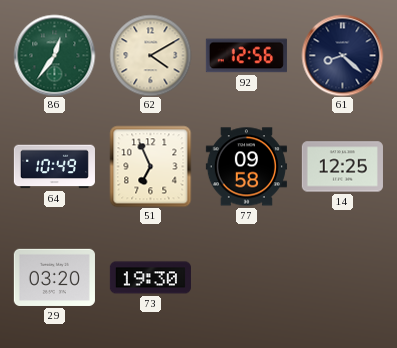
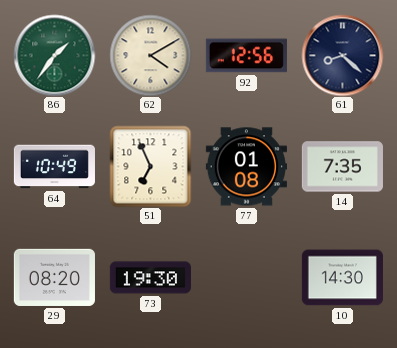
86: 12:36 -> 1:36 (54, 55)
77: 09:58 -> 01:08 (246, 167)
14: 12:25 -> 7:35 (342, 167)
29: 03:20 -> 08:20 (54, 277)
10: none -> 14:30 (342, 278)
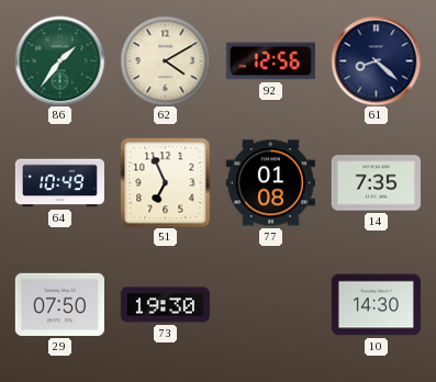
29: 08:20 -> 07:50 (59, 304)
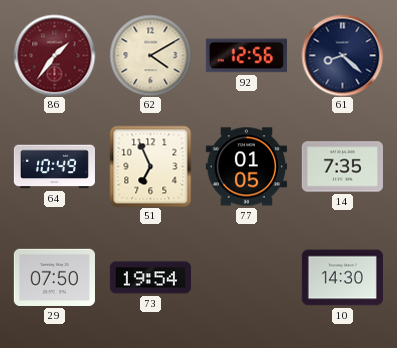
86 dial: green -> burgundy (54, 55)
77: 01:08 -> 01:05 (246, 167)
73: 19:30 -> 19:54 (150, 278)
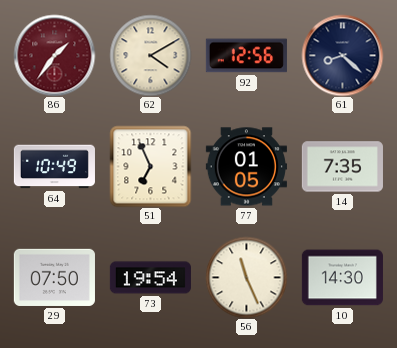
56: none -> 11:26 (246, 277)
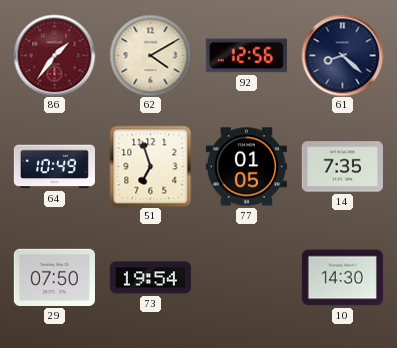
51: 6:56 -> 6:57 (150, 166)
56: 11:26 -> none (246, 277)
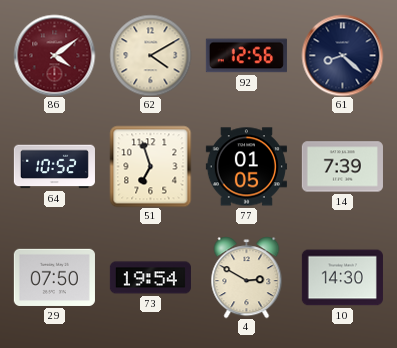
86: 1:36 -> 4:09 (54, 55)
64: 10:49 -> 10:52 (54, 167)
14: 7:35 -> 7:39 (342, 167)
4: none -> 2:50 (247, 277)
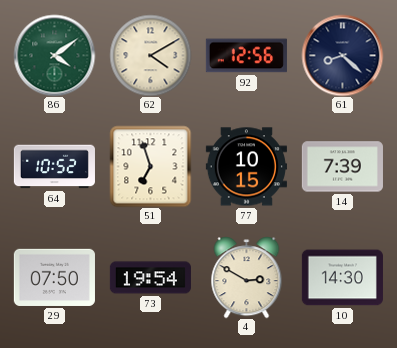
86 dial: burgundy -> green (54, 55)
77: 01:05 -> 10:15 (246, 167)
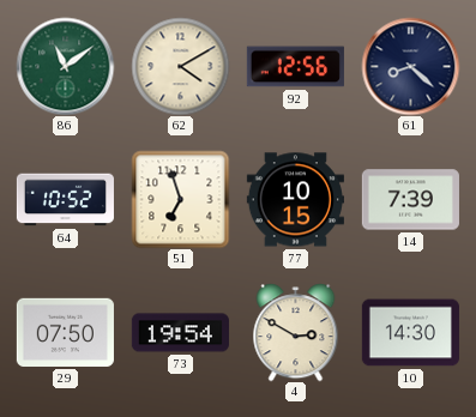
86: 4:09 -> 11:09 (65, 66)
